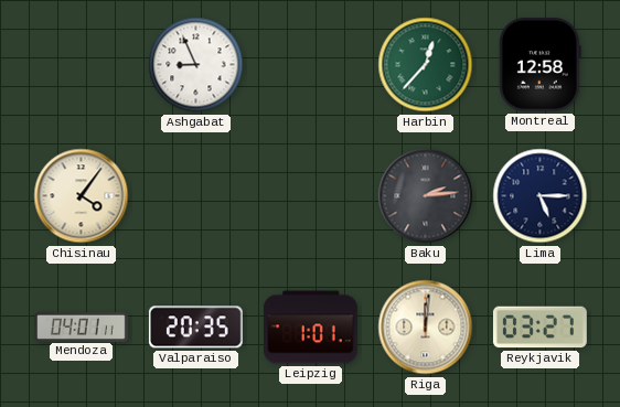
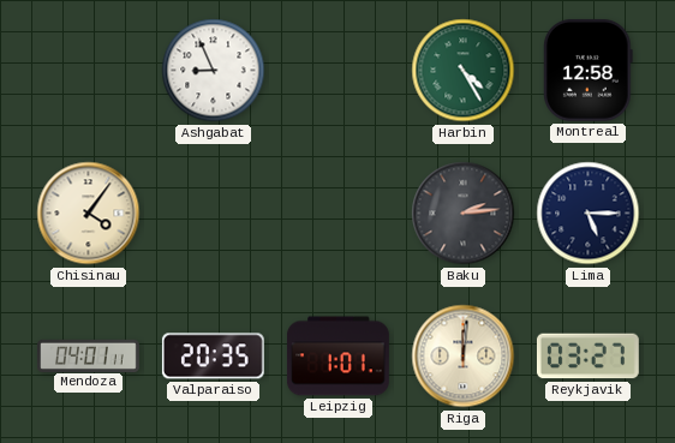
Harbin: 12:37 -> 4:25 (464, 71)
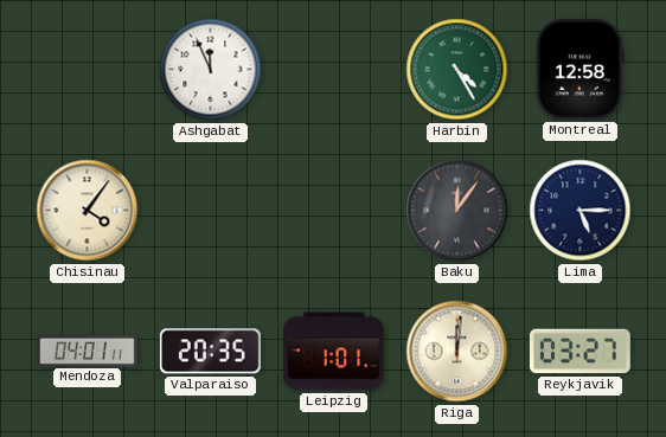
Ashgabat: 8:56 -> 11:56 (211, 70)
Baku: 2:14 -> 12:06 (457, 211)
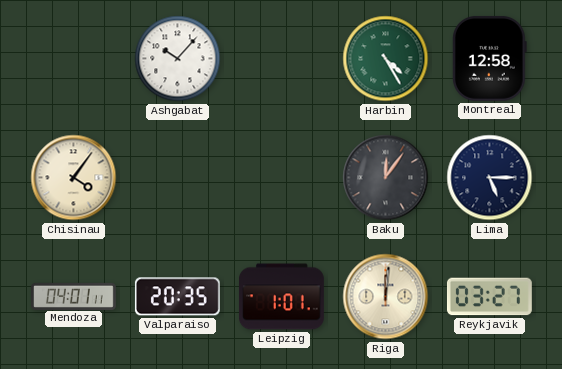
Ashgabat: 11:56 -> 10:07 (178, 59)
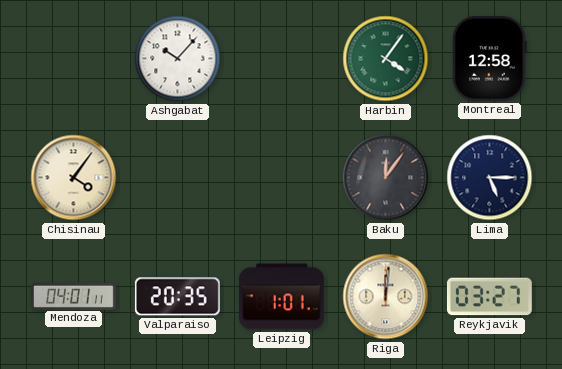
Harbin: 4:25 -> 4:06 (386, 59)
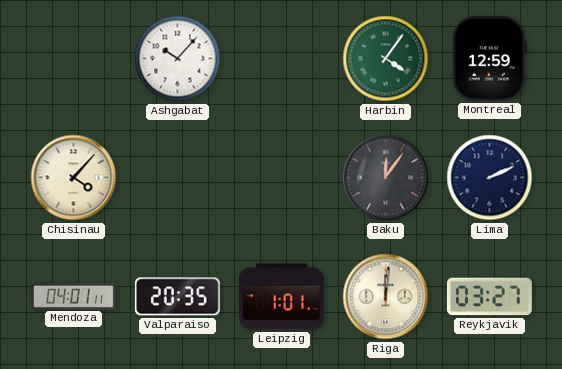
Montreal: 12:58 -> 12:59 (490, 58)
Chisinau: 4:06 -> 4:07 (74, 178)
Lima: 5:15 -> 2:11 (490, 178)
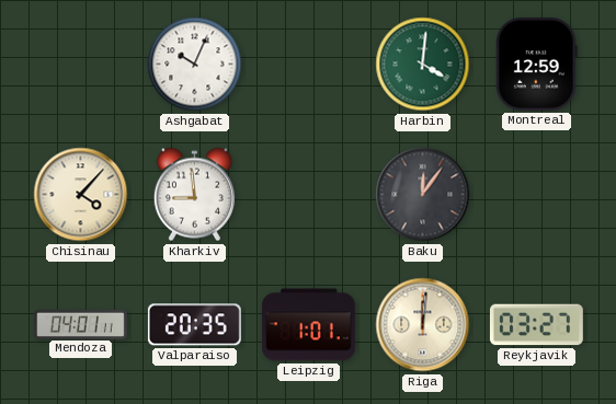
Ashgabat: 10:07 -> 10:04 (195, 65)
Harbin: 4:06 -> 4:01 (423, 65)
Kharkiv: none -> 8:59 (194, 195)
Lima: 2:11 -> none (490, 178)
